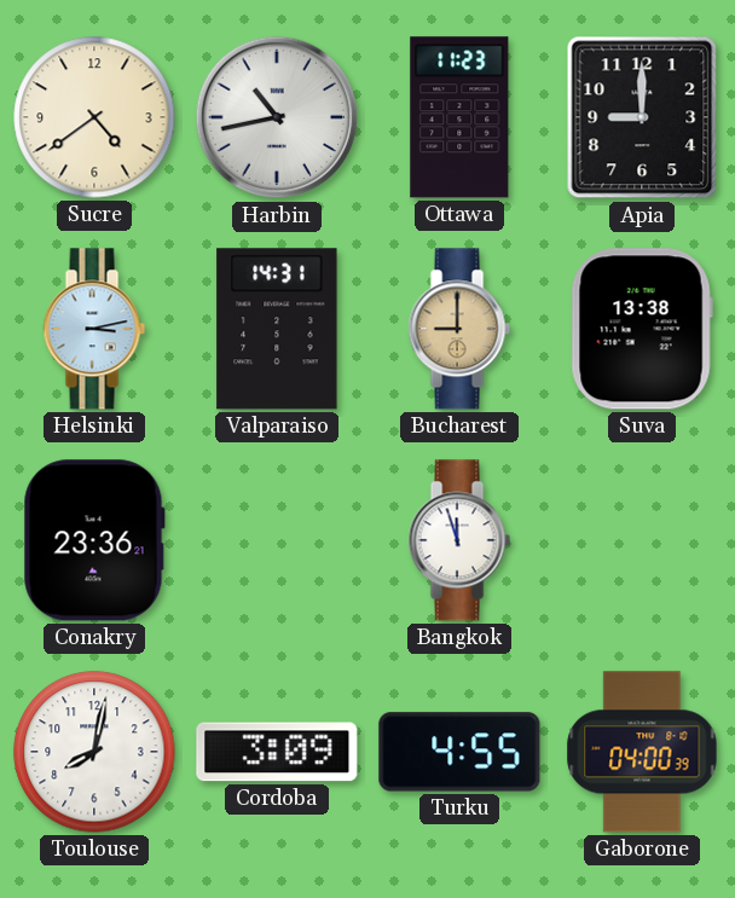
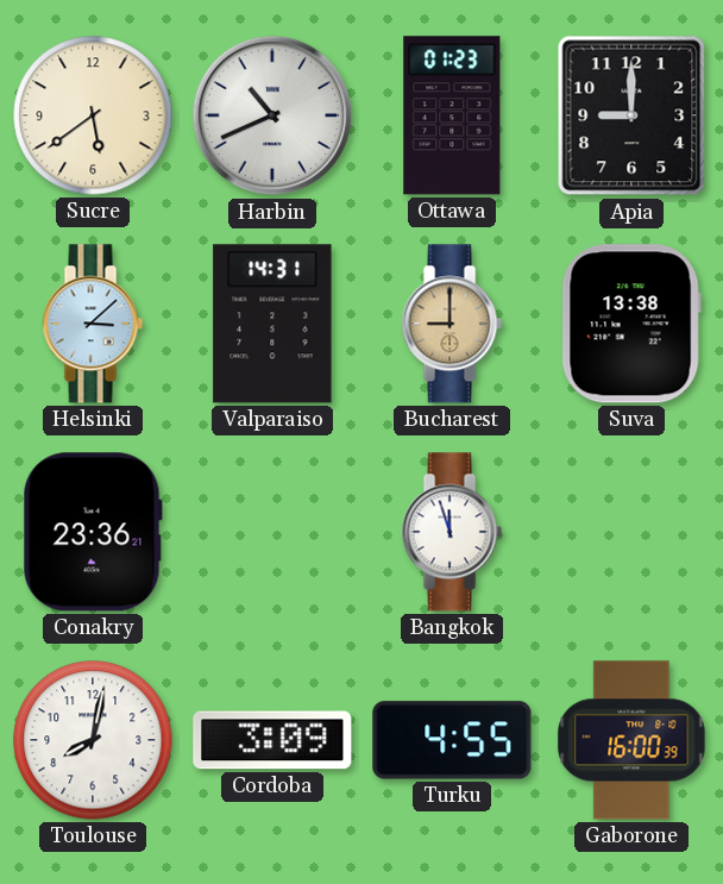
Sucre: 4:39 -> 5:39 (93, 115)
Harbin: 10:43 -> 10:41 (272, 115)
Ottawa: 11:23 -> 01:23 (452, 115)
Helsinki: 3:13 -> 3:08 (93, 324)
Gaborone: 04:00 -> 16:00 (631, 740)
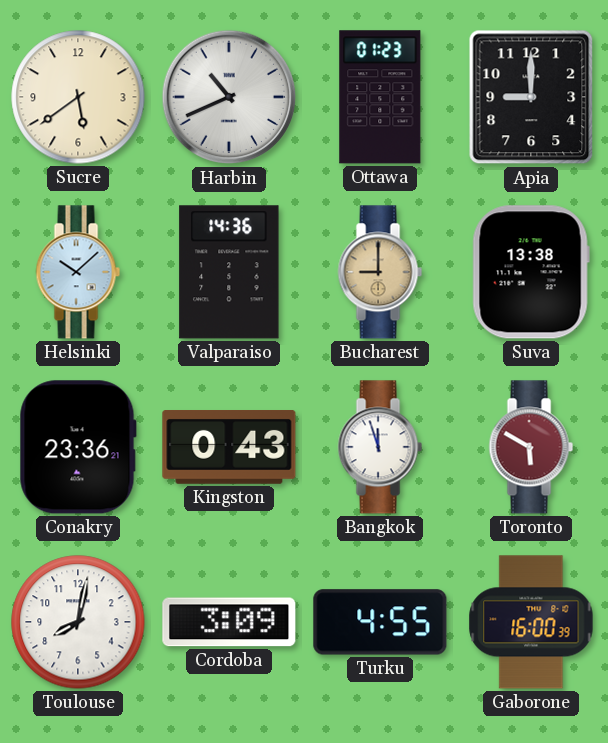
Helsinki: 3:08 -> 10:08 (78, 272)
Valparaiso: 14:31 -> 14:36 (229, 272)
Kingston: none -> 0:43 (229, 448)
Toronto: none -> 5:50 (531, 447)
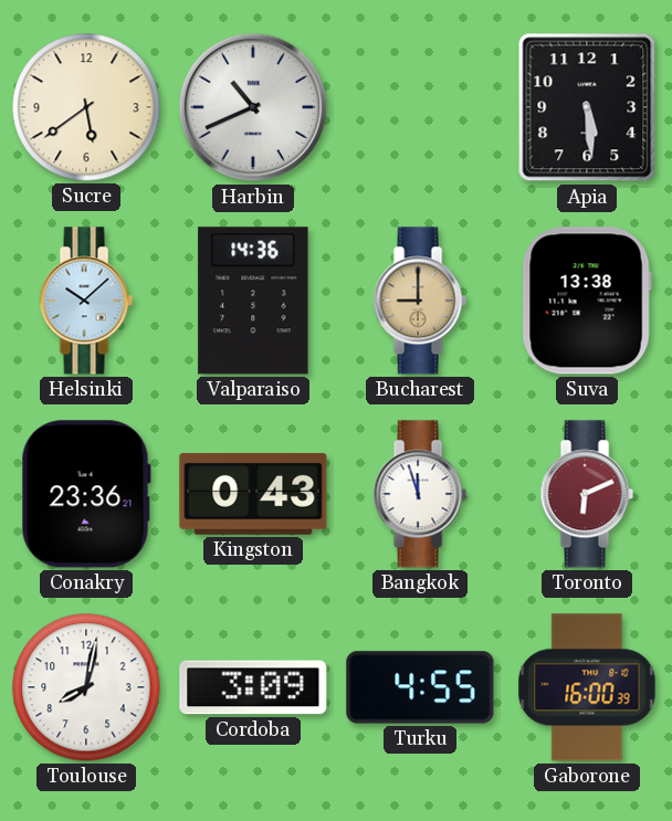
Ottawa: 01:23 -> none (380, 97)
Apia: 9:00 -> 5:29 (587, 107)
Toronto: 5:50 -> 6:11 (587, 494)
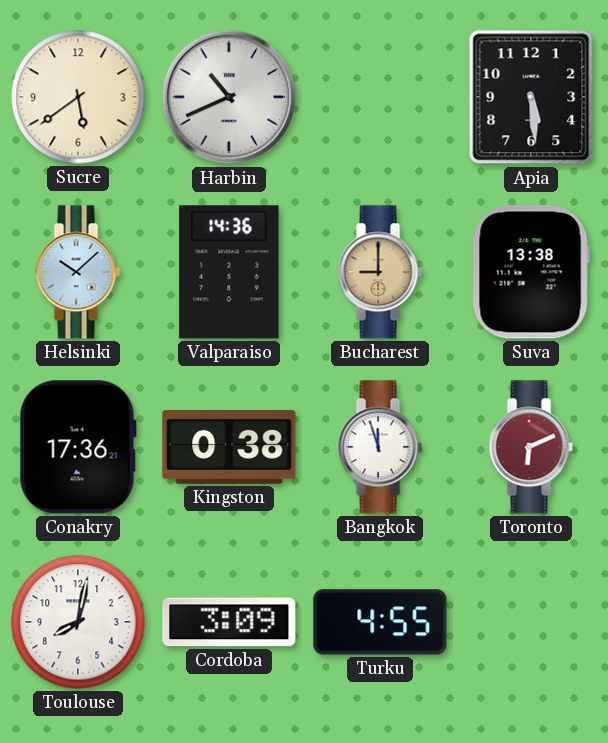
Conakry: 23:36 -> 17:36 (78, 447)
Kingston: 0:43 -> 0:38 (229, 448)
Gaborone: 16:00 -> none (587, 687)
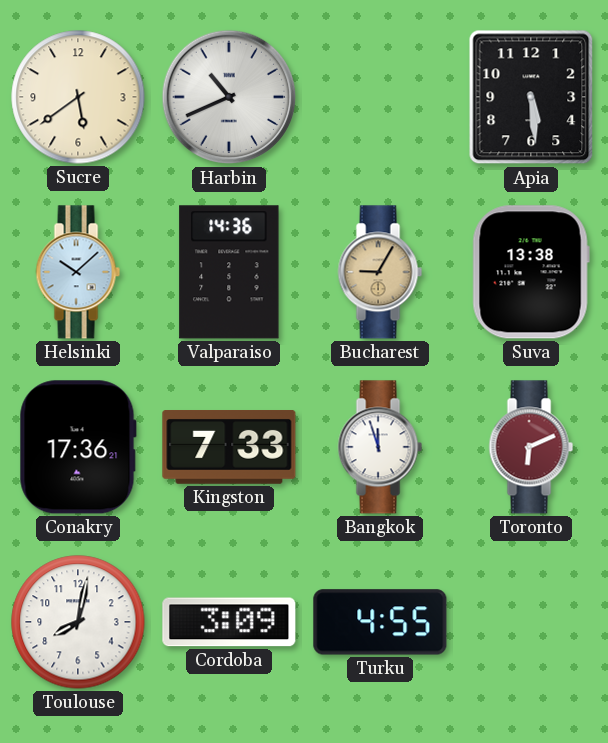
Bucharest: 9:00 -> 9:05 (380, 272)
Kingston: 0:38 -> 7:33 (229, 448)
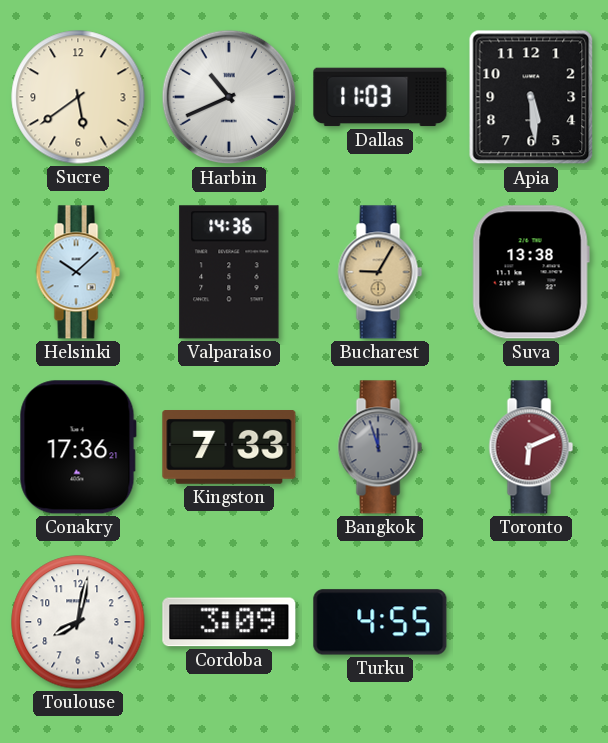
Dallas: none -> 11:03 (380, 97)
Bangkok dial: white -> grey (380, 447)
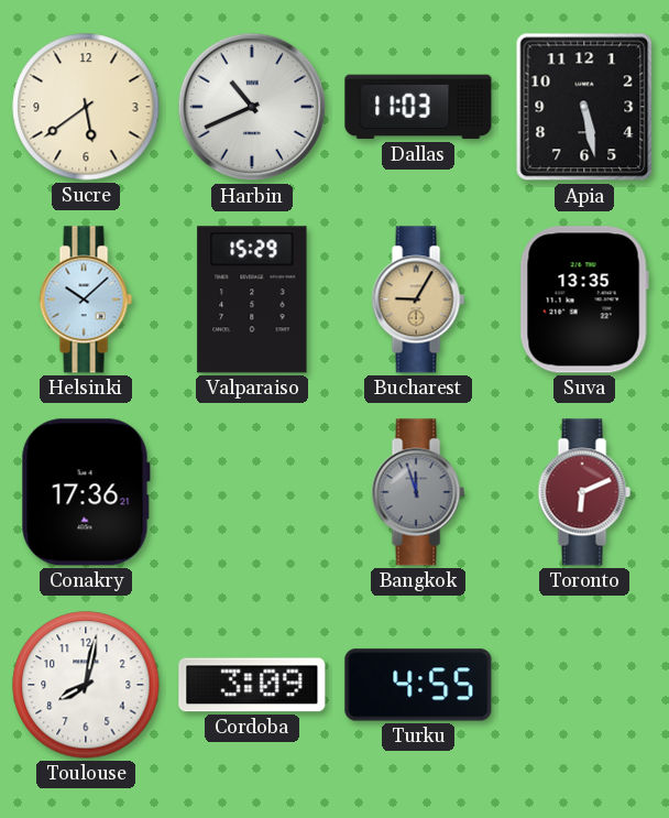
Apia: 5:29 -> 5:28 (584, 107)
Valparaiso: 14:36 -> 15:29 (252, 299)
Suva: 13:38 -> 13:35 (584, 299)
Kingston: 7:33 -> none (229, 448)
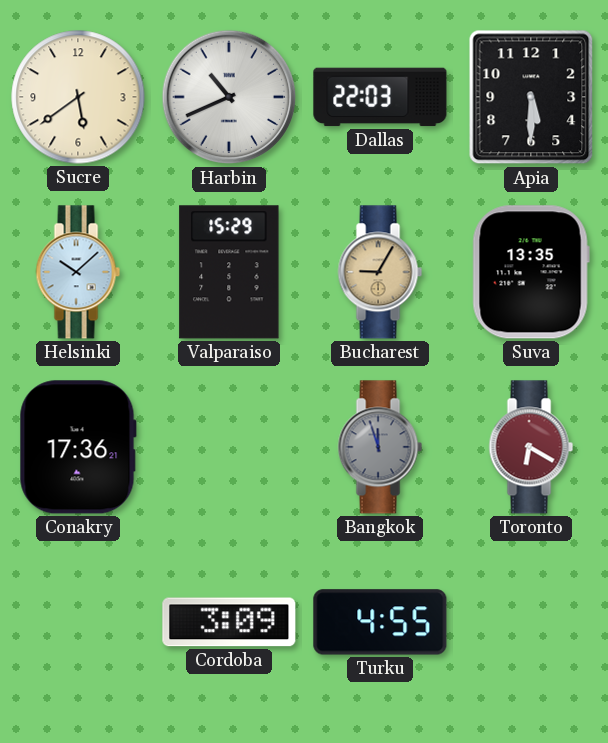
Dallas: 11:03 -> 22:03 (380, 97)
Apia: 5:28 -> 5:30 (531, 97)
Toronto: 6:11 -> 6:20 (531, 447)
Toulouse: 8:02 -> none (86, 685)
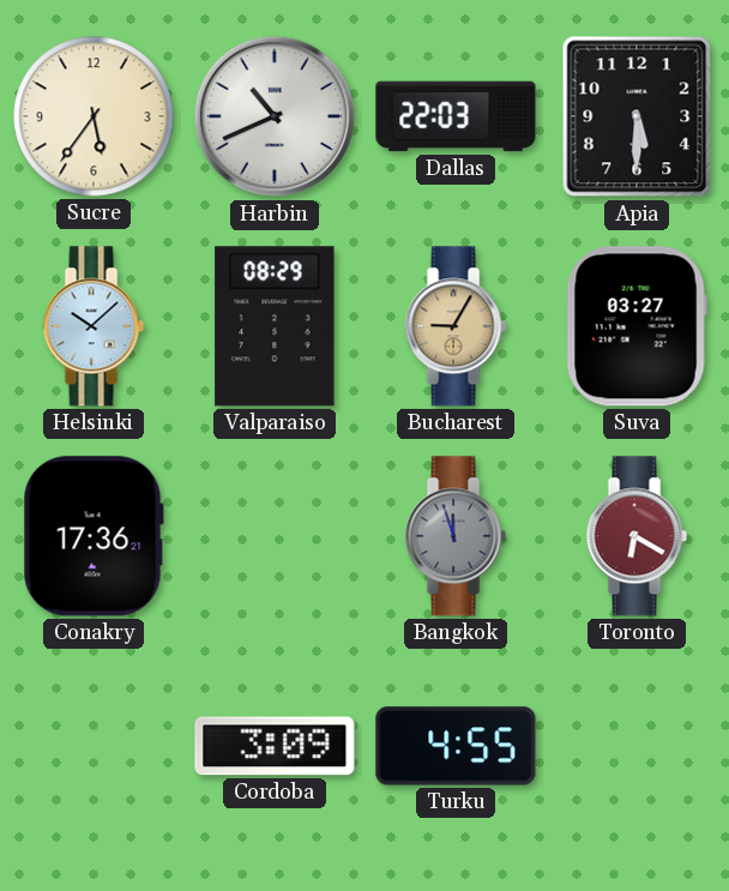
Sucre: 5:39 -> 5:36 (94, 116)
Valparaiso: 15:29 -> 08:29 (275, 326)
Suva: 13:35 -> 03:27 (637, 326)
